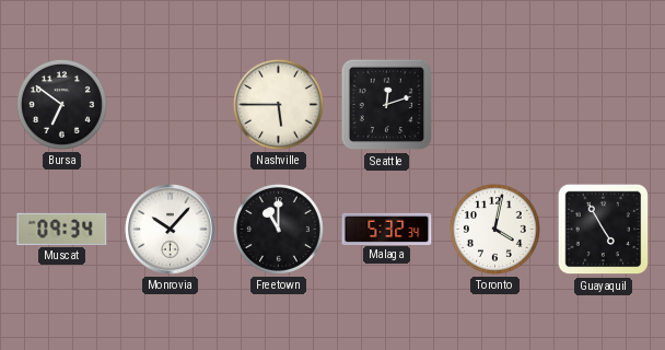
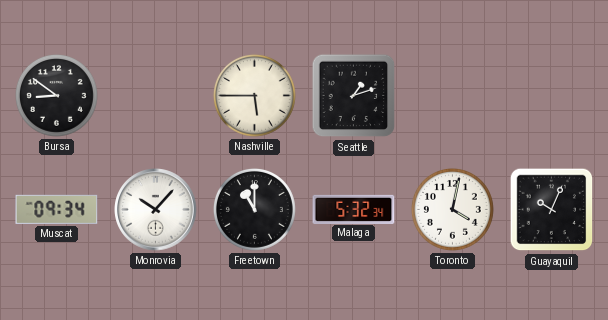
Bursa: 6:51 -> 8:51 (56, 95)
Seattle: 12:12 -> 1:12 (354, 96)
Guayaquil: 4:55 -> 10:04 (552, 210)
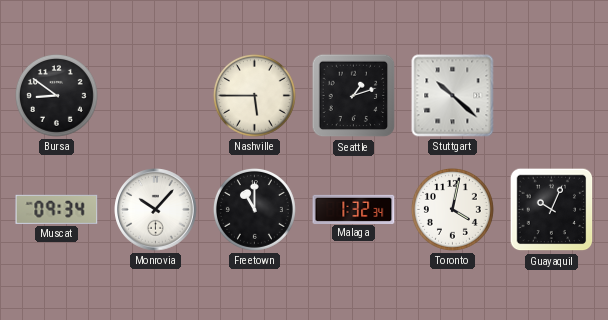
Stuttgart: none -> 10:22 (453, 96)
Malaga: 5:32 -> 1:32 (354, 209)
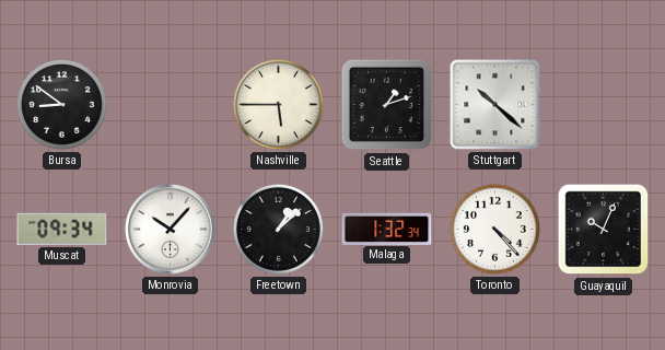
Freetown: 11:00 -> 1:08 (278, 229)
Toronto: 4:02 -> 4:23 (494, 229)
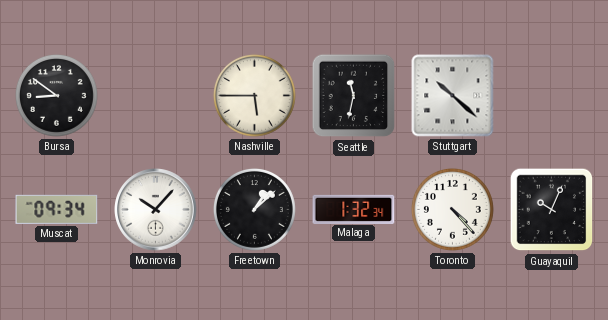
Seattle: 1:12 -> 11:32 (354, 96)
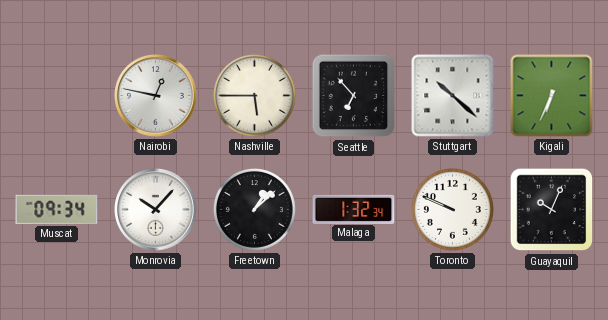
Bursa: 8:51 -> none (56, 95)
Nairobi: none -> 12:47 (156, 96)
Seattle: 11:32 -> 6:53 (354, 96)
Kigali: none -> 6:34 (552, 96)
Toronto: 4:23 -> 9:49 (452, 209)
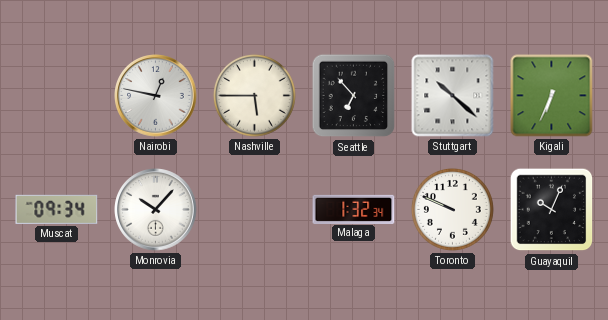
Freetown: 1:08 -> none (254, 209)
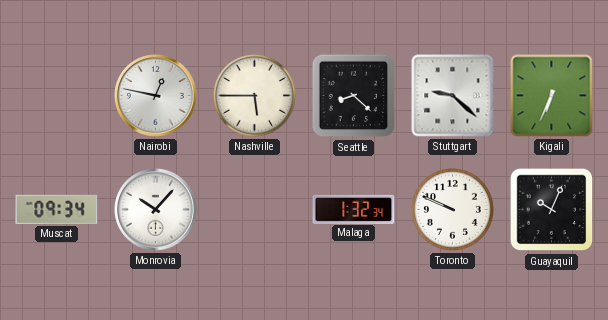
Seattle: 6:53 -> 8:22 (354, 96)
Stuttgart: 10:22 -> 9:22 (453, 96)
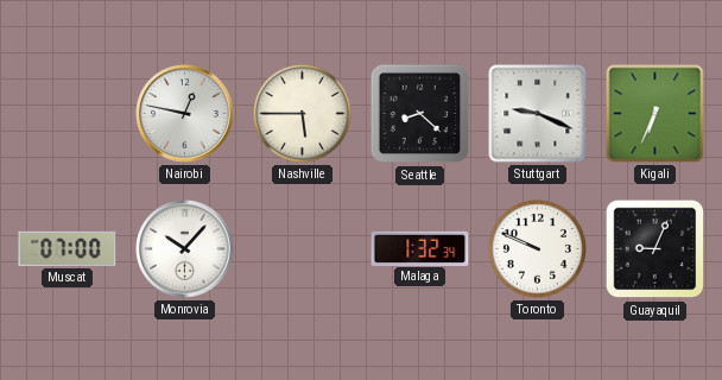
Stuttgart: 9:22 -> 9:19 (538, 114)
Muscat: 09:34 -> 07:00 (68, 248)
Guayaquil: 10:04 -> 9:04 (655, 249)
